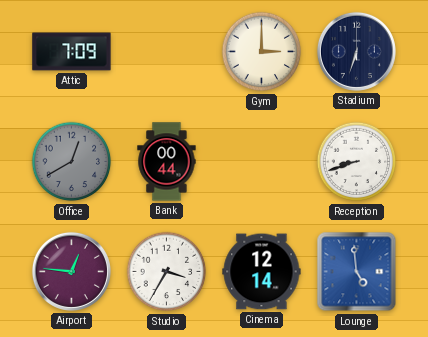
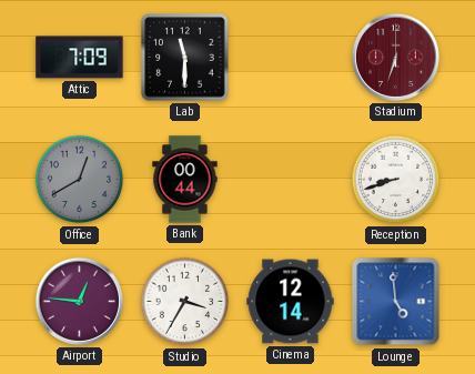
Lab: none -> 11:30 (185, 58)
Gym: 3:00 -> none (262, 52)
Stadium dial: navy -> burgundy (395, 57)
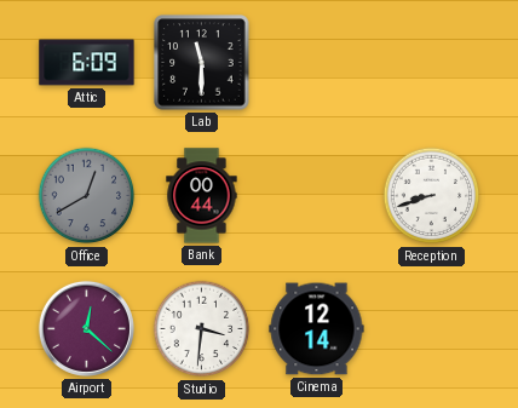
Attic: 7:09 -> 6:09 (87, 63)
Stadium: 6:33 -> none (395, 57)
Airport: 12:46 -> 12:22 (86, 328)
Studio: 3:35 -> 3:31 (202, 329)
Lounge: 4:59 -> none (396, 302)
